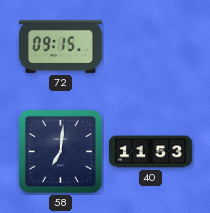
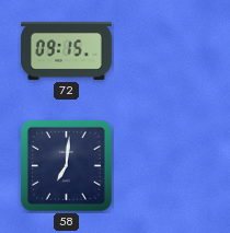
40: 11:53 -> none (150, 152)
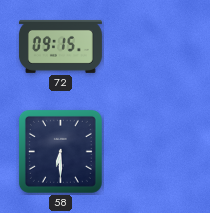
58: 7:01 -> 6:30 (60, 151)
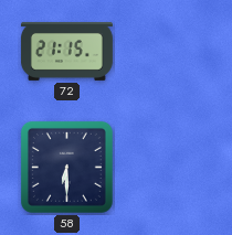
72: 09:15 -> 21:15 (66, 51)
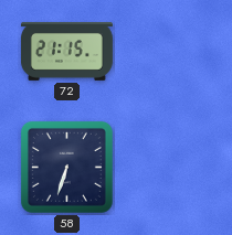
58: 6:30 -> 6:33 (66, 167)
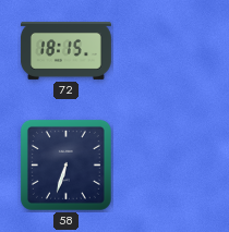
72: 21:15 -> 18:15 (65, 50)
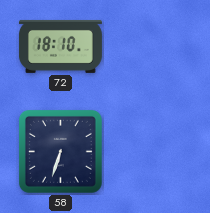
72: 18:15 -> 18:10 (60, 46)
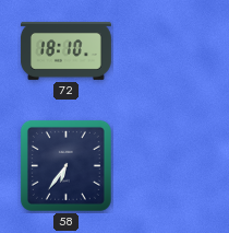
58: 6:33 -> 6:36 (65, 165)
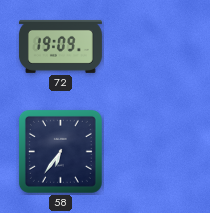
72: 18:10 -> 19:09 (60, 46)
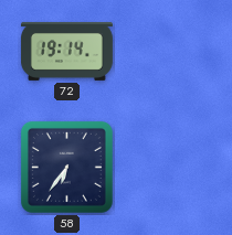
72: 19:09 -> 19:14 (66, 51)
